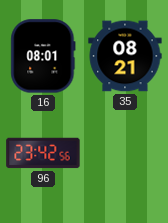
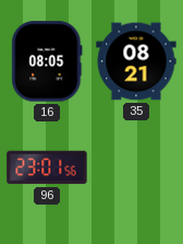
16: 08:01 -> 08:05 (47, 61)
96: 23:42 -> 23:01 (47, 167)
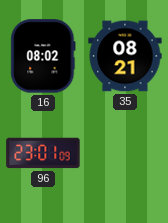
16: 08:05 -> 08:02 (43, 56)
96: 23:01:56 -> 23:01:09 (43, 153)
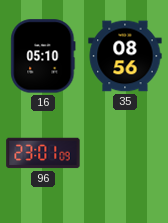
16: 08:02 -> 05:10 (43, 56)
35: 08:21 -> 08:56 (125, 56)
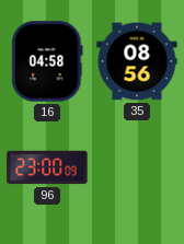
16: 05:10 -> 04:58 (47, 61)
96: 23:01 -> 23:00 (47, 167)
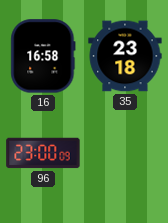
16: 04:58 -> 16:58 (43, 56)
35: 08:56 -> 23:18 (125, 56)
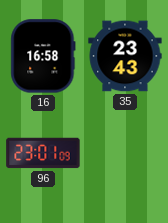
35: 23:18 -> 23:43 (125, 56)
96: 23:00 -> 23:01 (43, 153)
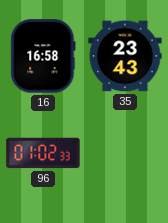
96: 23:01 -> 01:02 (43, 153)
